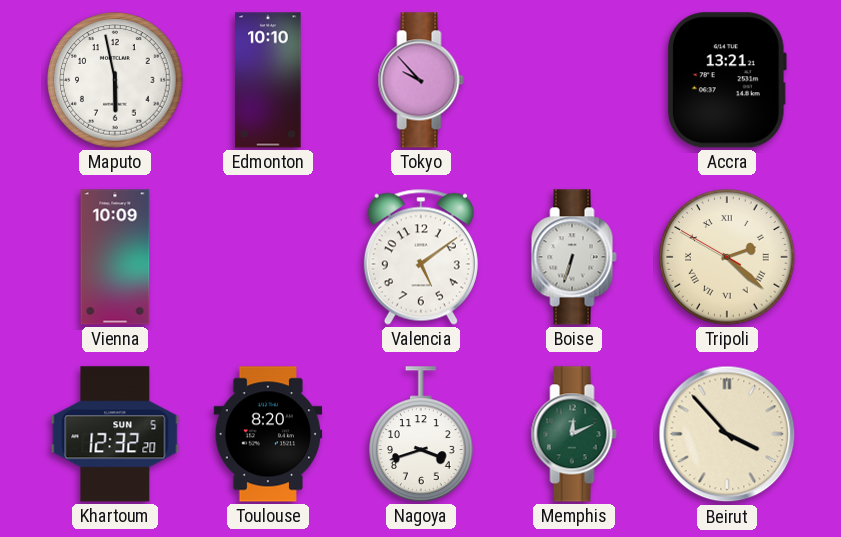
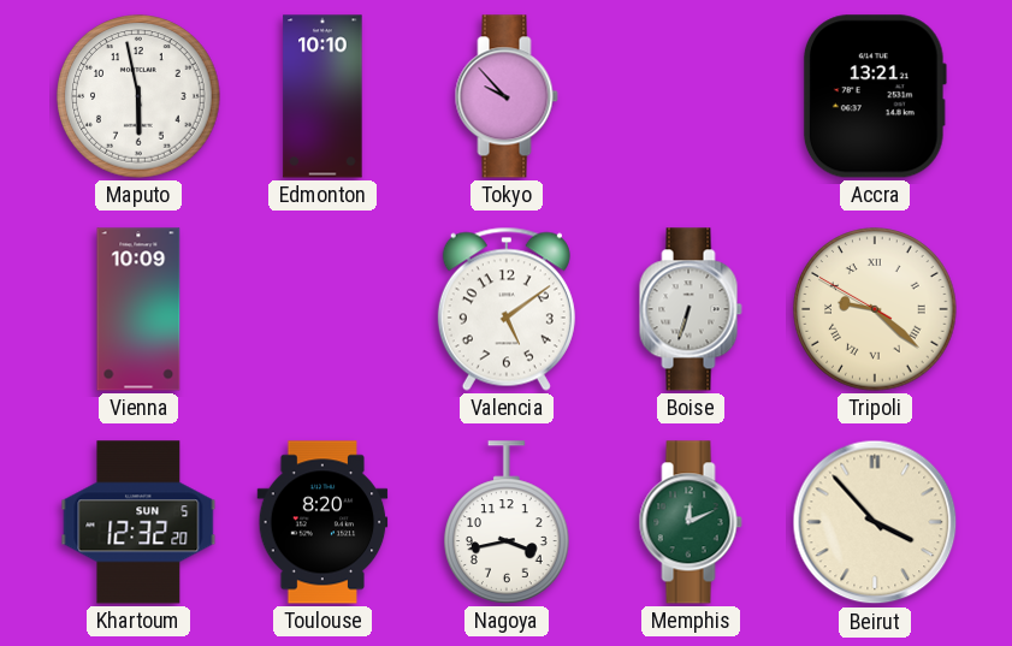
Tripoli: 2:21 -> 9:21 (875, 309)
Nagoya: 3:42 -> 3:43 (507, 522)
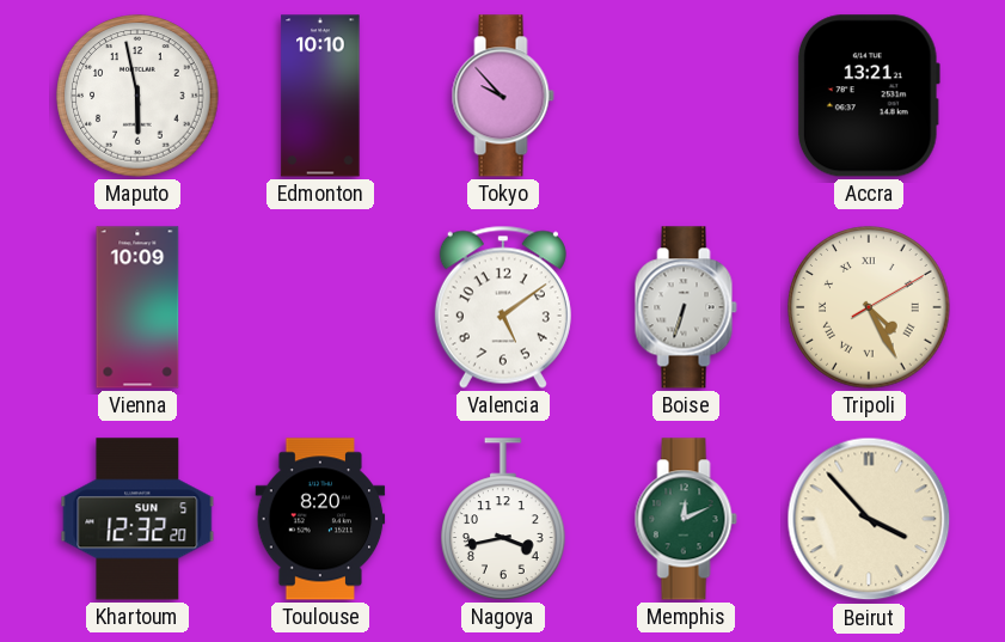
Tripoli: 9:21 -> 4:25 (869, 307)
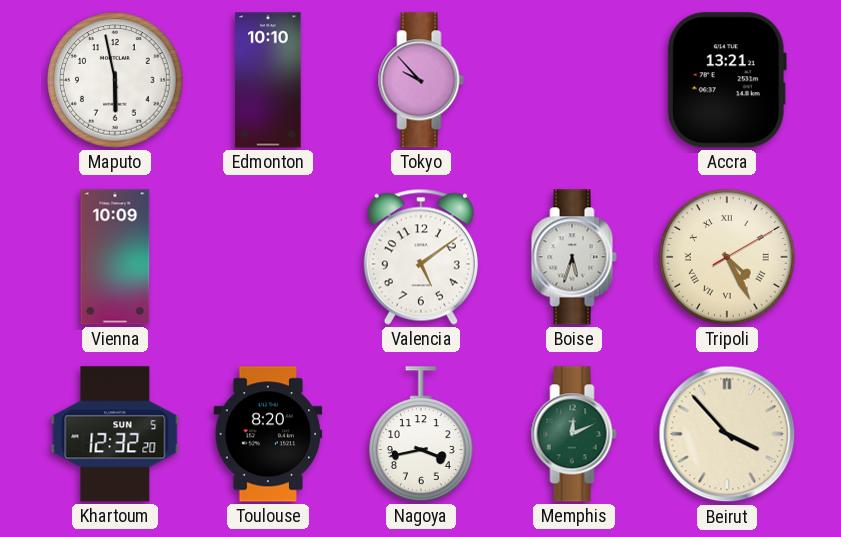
Boise: 6:33 -> 5:33 (574, 257)
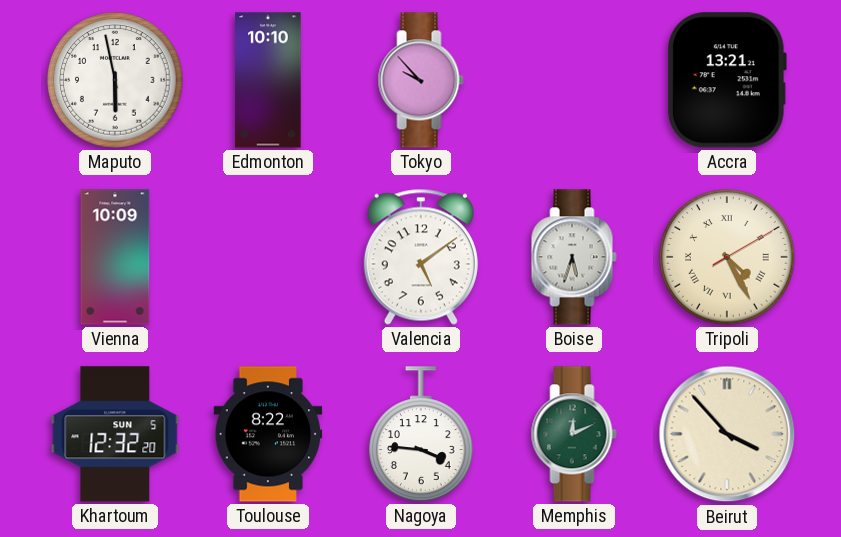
Toulouse: 8:20 -> 8:22 (268, 434)
Nagoya: 3:43 -> 3:46 (421, 434)
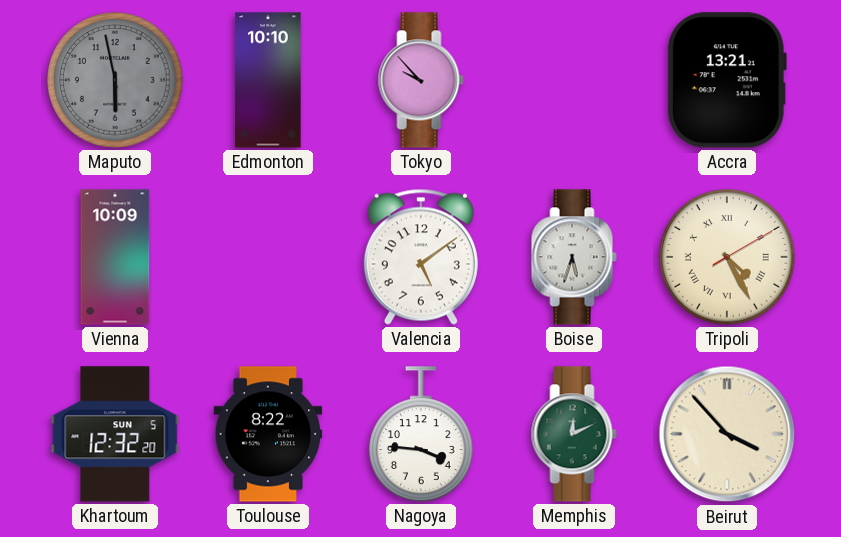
Maputo dial: white -> grey (115, 80)
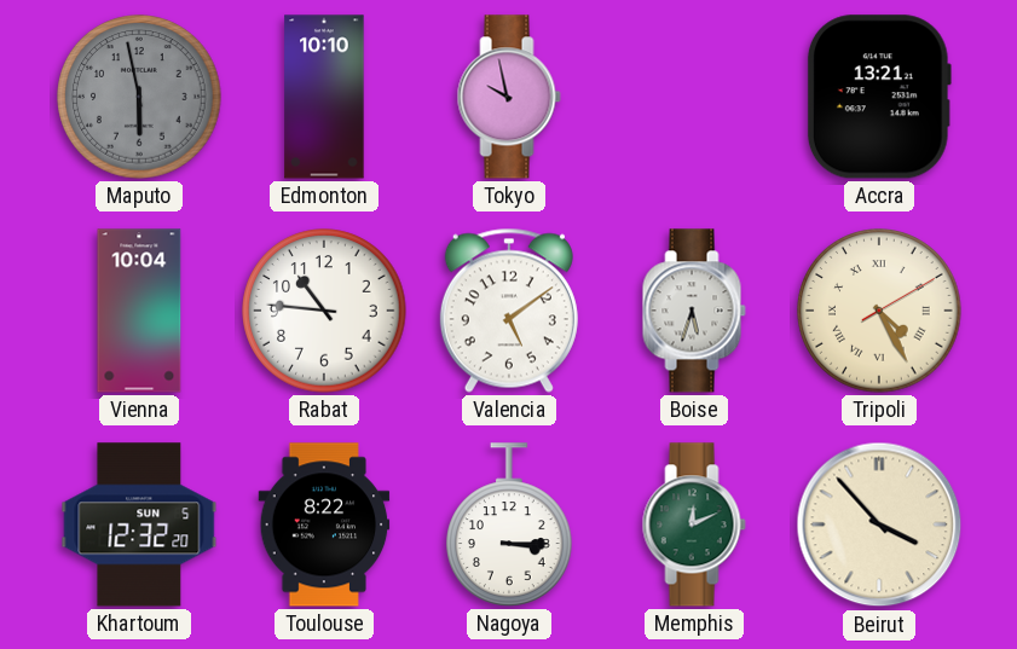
Tokyo: 9:53 -> 9:58 (509, 97)
Vienna: 10:09 -> 10:04 (139, 311)
Rabat: none -> 10:46 (324, 311)
Nagoya: 3:46 -> 3:15 (509, 525)
